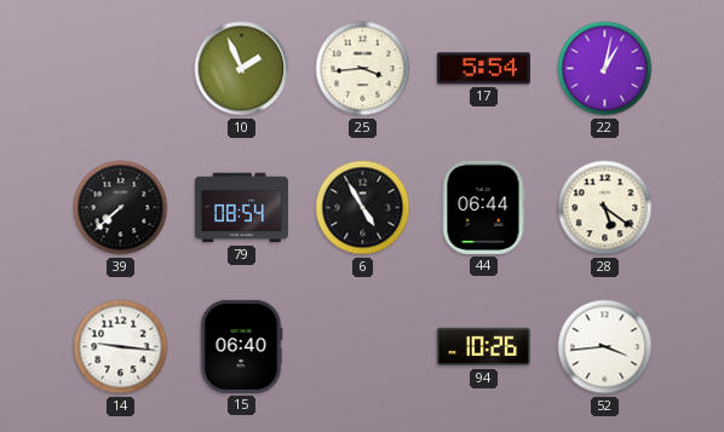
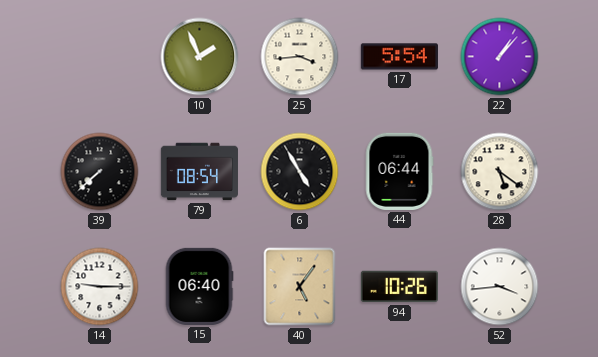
22: 1:02 -> 1:07 (500, 57)
14: 9:16 -> 9:15 (100, 287)
40: none -> 5:06 (300, 287)
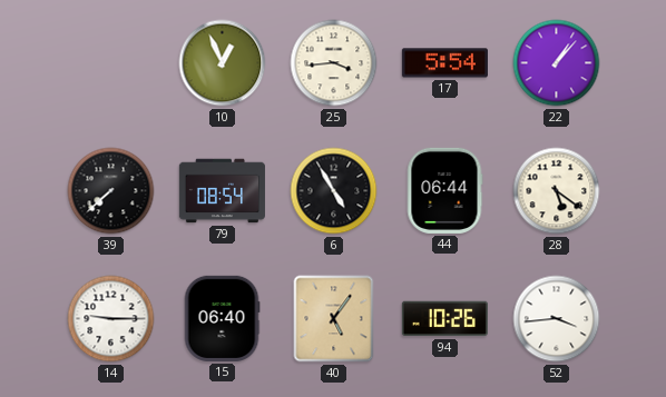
10: 1:56 -> 12:56 (223, 63)
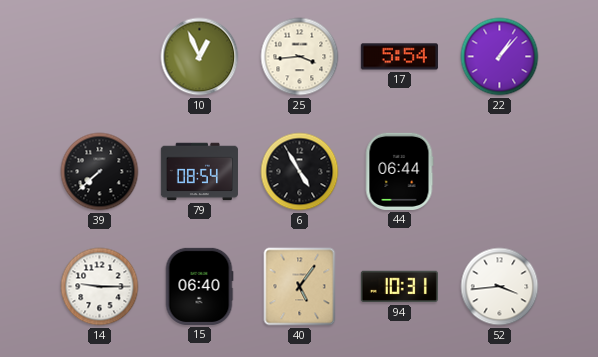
28: 5:21 -> none (557, 191)
94: 10:26 -> 10:31 (399, 287)
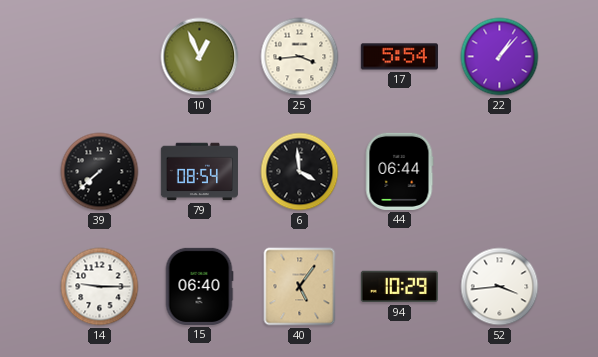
6: 4:55 -> 3:59 (300, 172)
94: 10:31 -> 10:29 (399, 287)
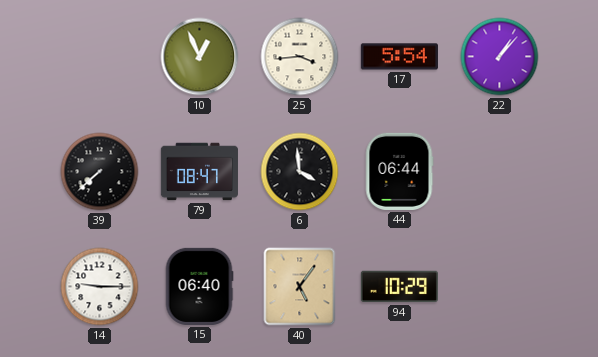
79: 08:54 -> 08:47 (199, 172)
52: 3:44 -> none (500, 287)
